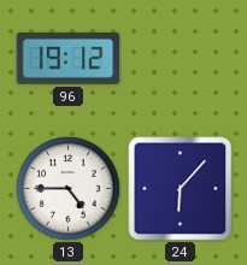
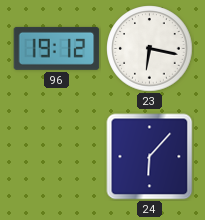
23: none -> 6:17 (150, 49)
13: 4:45 -> none (69, 189)
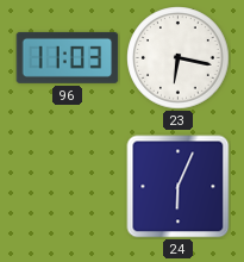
96: 19:12 -> 11:03 (68, 57)
24: 6:07 -> 6:04 (179, 187)
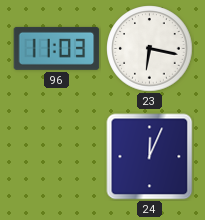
24: 6:04 -> 12:04 (150, 157)
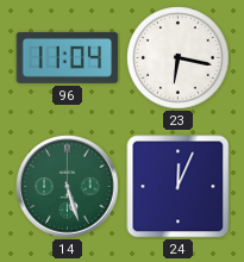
96: 11:03 -> 11:04 (68, 57)
14: none -> 5:27 (68, 187)
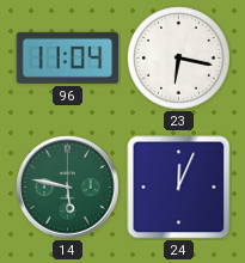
14: 5:27 -> 5:47 (68, 188)
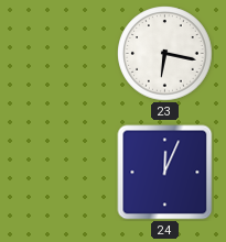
96: 11:04 -> none (68, 57)
14: 5:47 -> none (68, 188)
